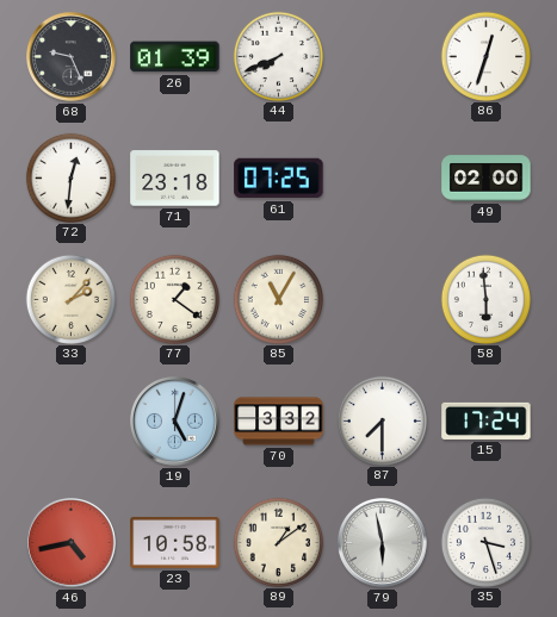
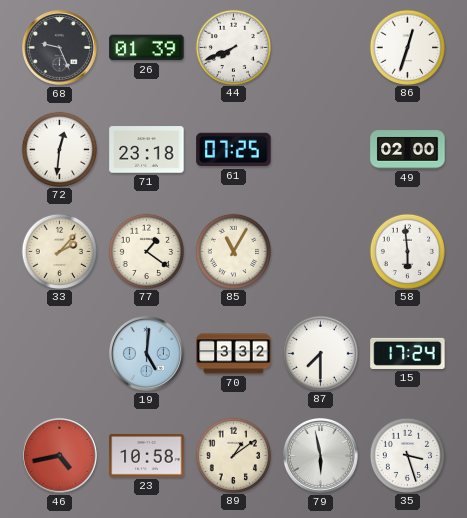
19: 5:03 -> 5:01 (147, 354)
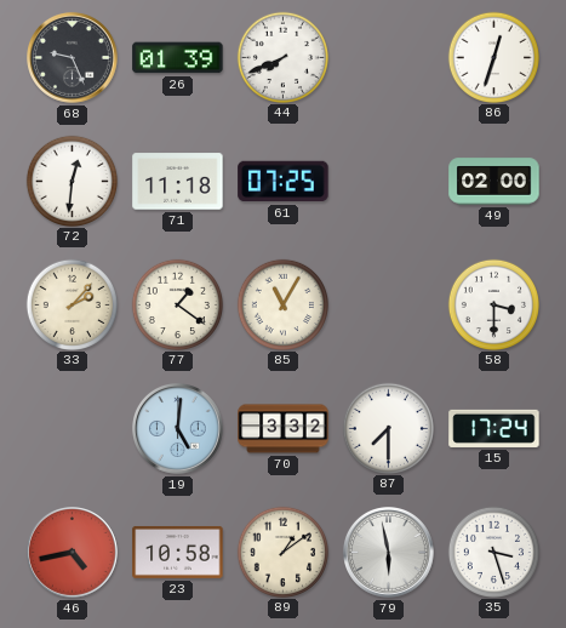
71: 23:18 -> 11:18 (178, 182)
58: 5:59 -> 3:30 (493, 304)
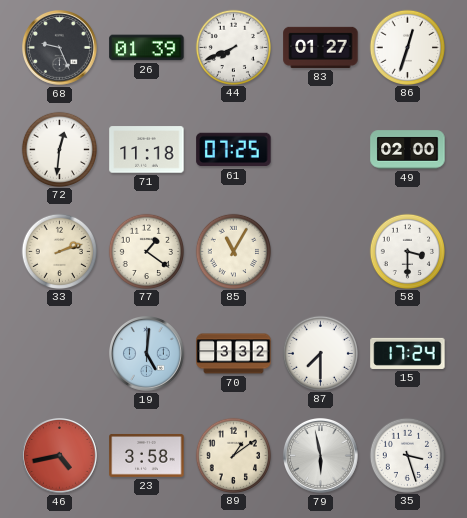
83: none -> 01:27 (321, 47)
33: 2:07 -> 2:12 (59, 251)
23: 10:58 -> 3:58 (147, 455)
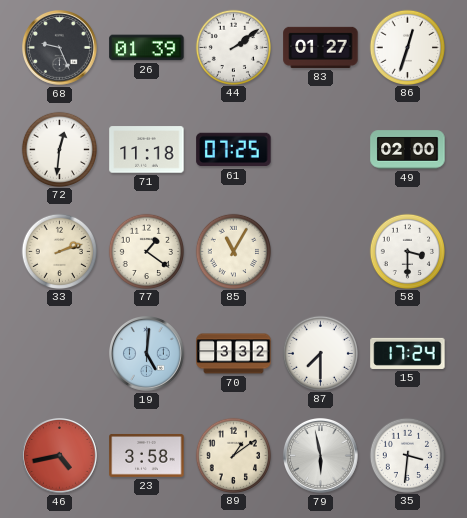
44: 7:41 -> 2:09 (233, 47)
35: 3:27 -> 3:31 (407, 455)
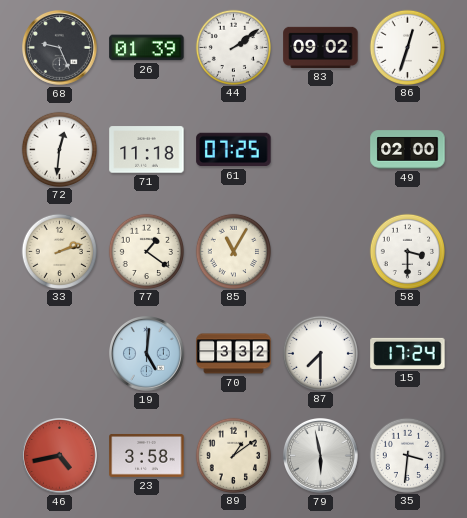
83: 01:27 -> 09:02 (321, 47)
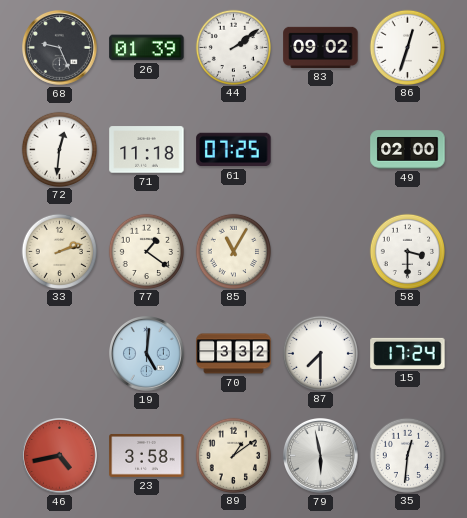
35: 3:31 -> 12:31 (407, 455)
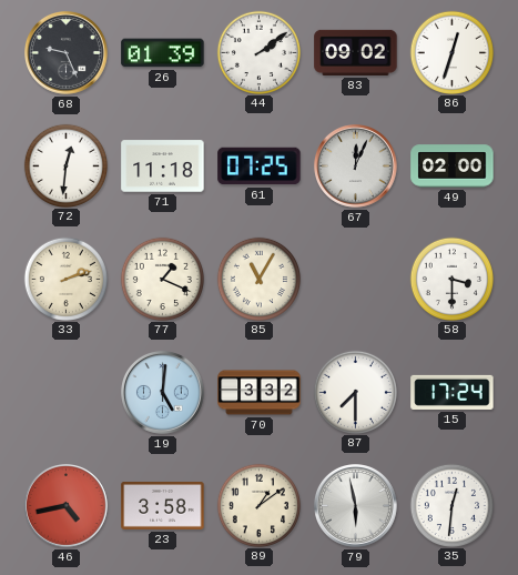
67: none -> 12:04 (356, 167)
77: 1:21 -> 1:19 (162, 279)
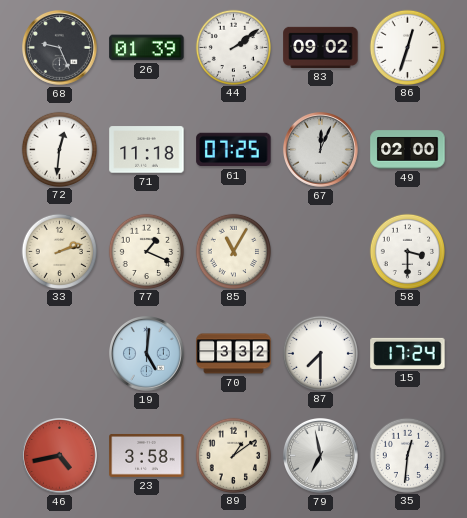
79: 5:58 -> 6:58 (321, 456)
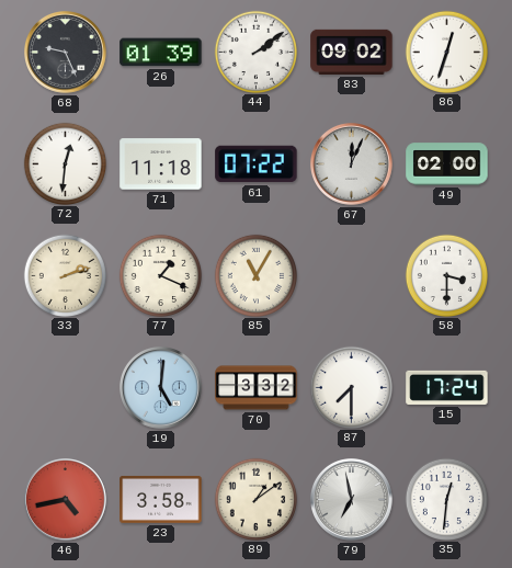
61: 07:25 -> 07:22 (257, 164)
